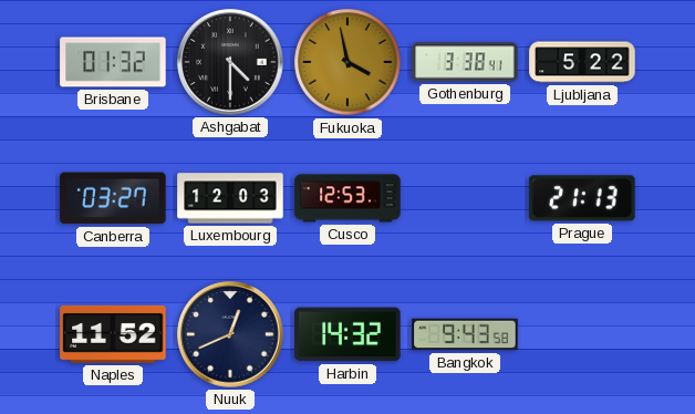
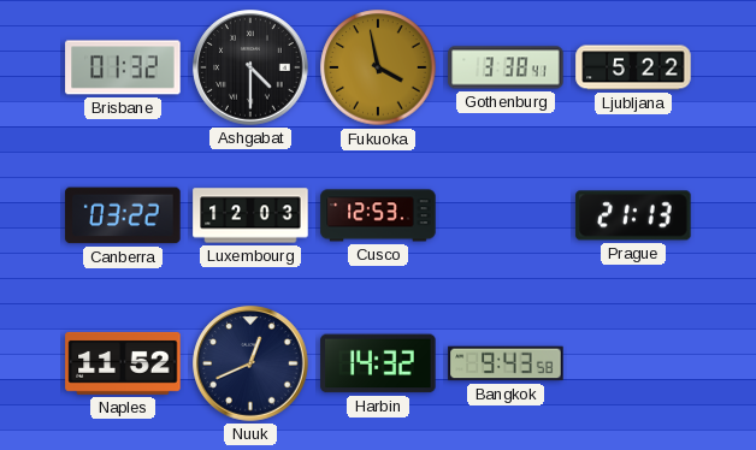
Canberra: 03:27 -> 03:22 (123, 215)
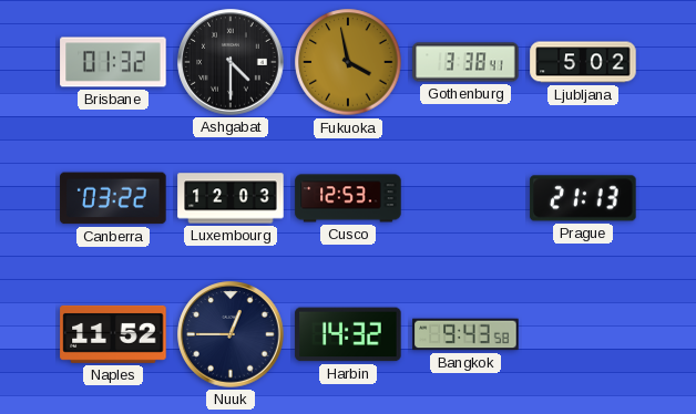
Ljubljana: 5:22 -> 5:02 (583, 62)
Nuuk: 12:41 -> 12:45 (231, 334)
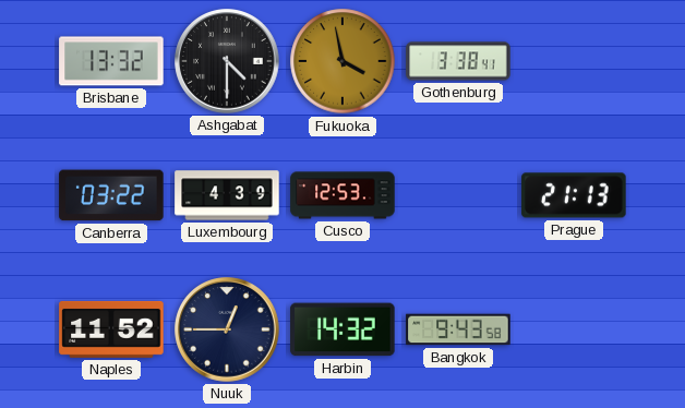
Brisbane: 01:32 -> 13:32 (111, 61)
Ljubljana: 5:02 -> none (583, 62)
Luxembourg: 12:03 -> 4:39 (227, 195)
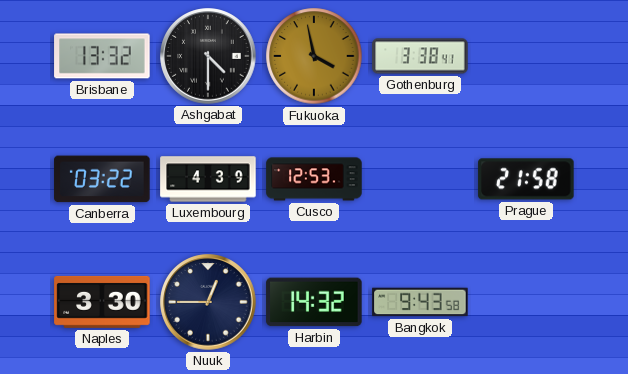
Prague: 21:13 -> 21:58 (526, 179)
Naples: 11:52 -> 3:30 (102, 302)
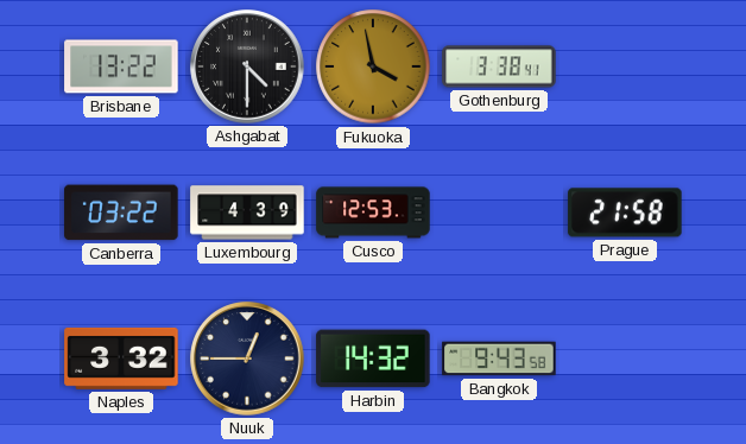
Brisbane: 13:32 -> 13:22 (121, 66)
Naples: 3:30 -> 3:32 (121, 359)
